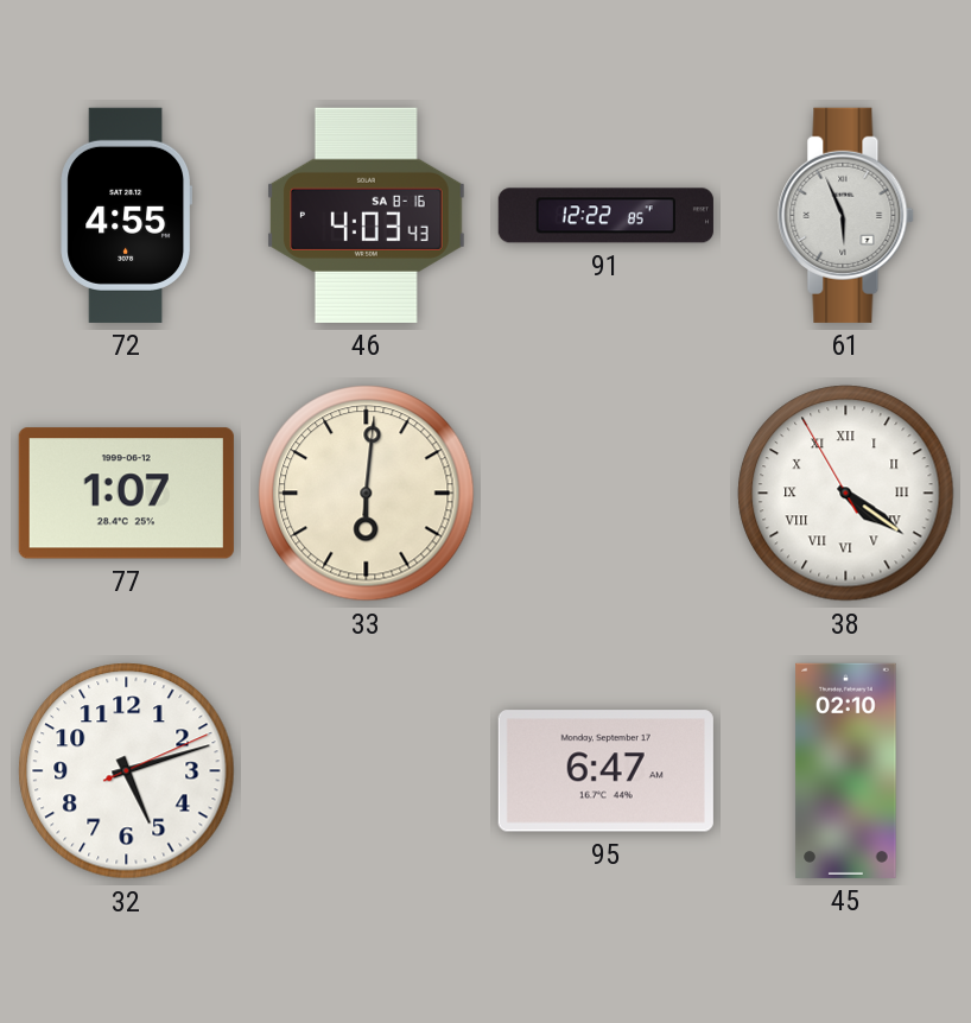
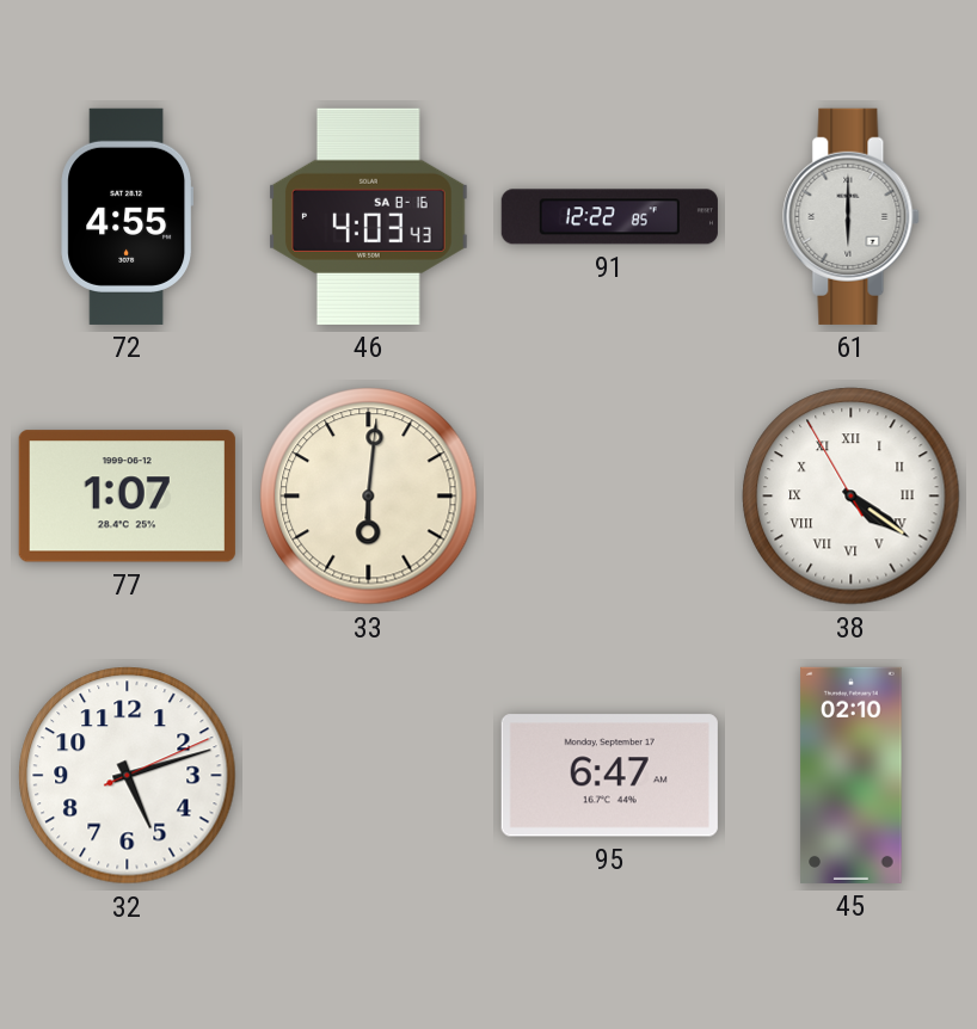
61: 5:56 -> 6:00 (852, 216)
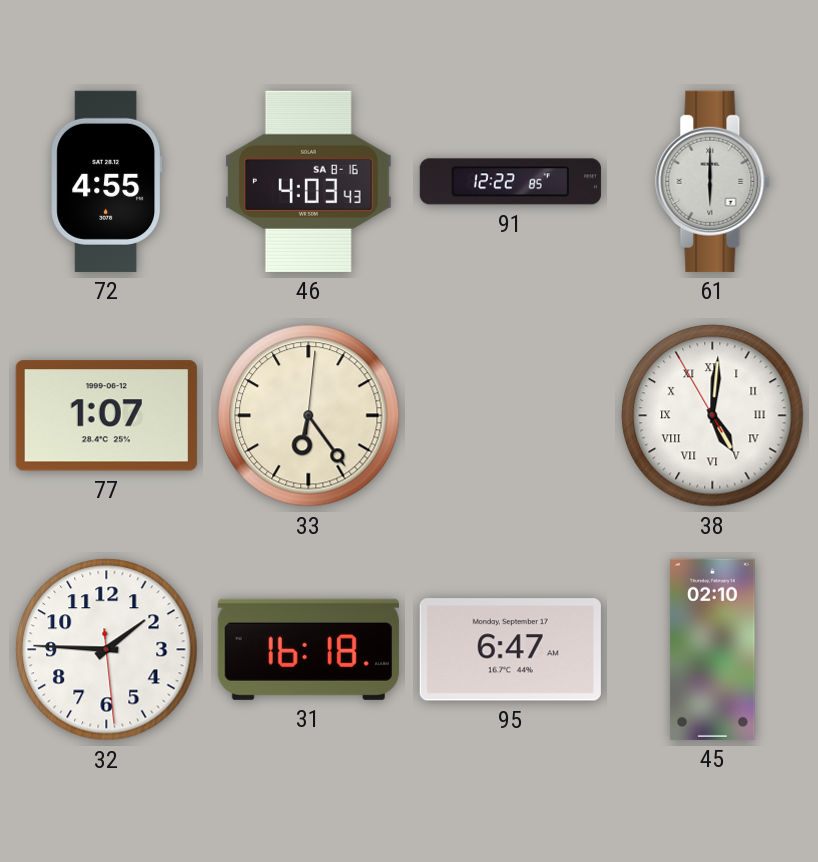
33: 6:01 -> 6:24 (309, 416)
38: 4:20 -> 5:00 (713, 416)
32: 5:12 -> 1:45 (107, 650)
31: none -> 16:18 (308, 649)
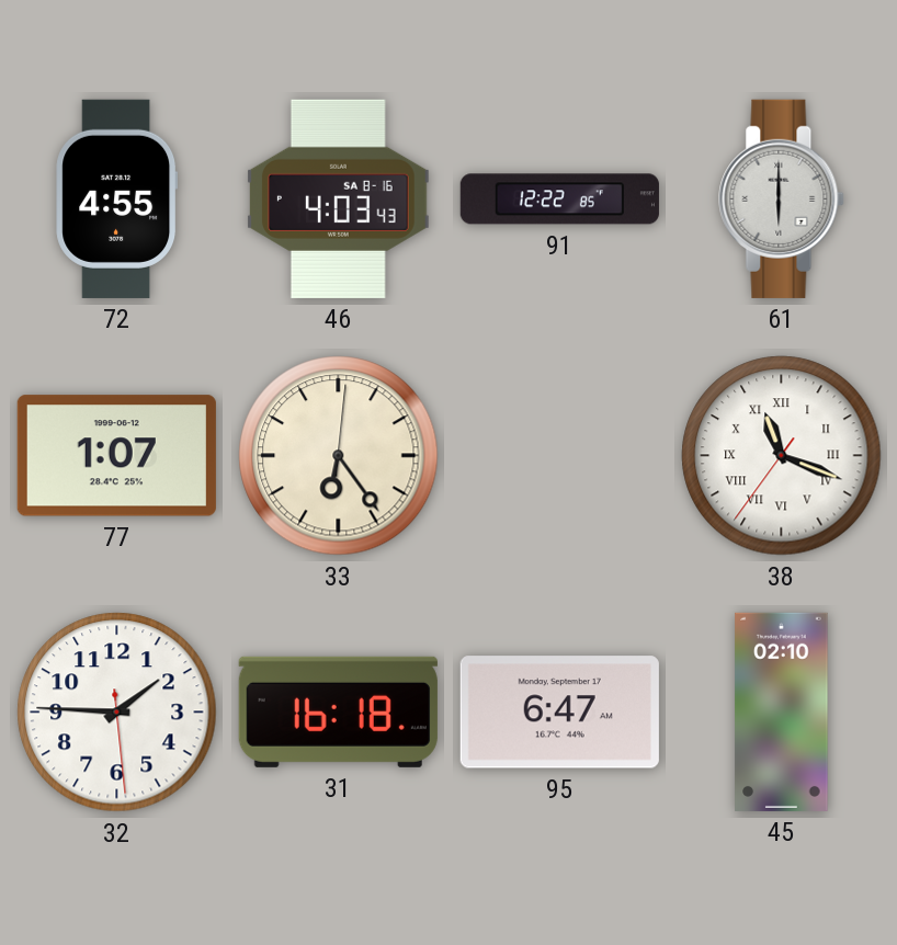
38: 5:00 -> 11:18 (782, 456)
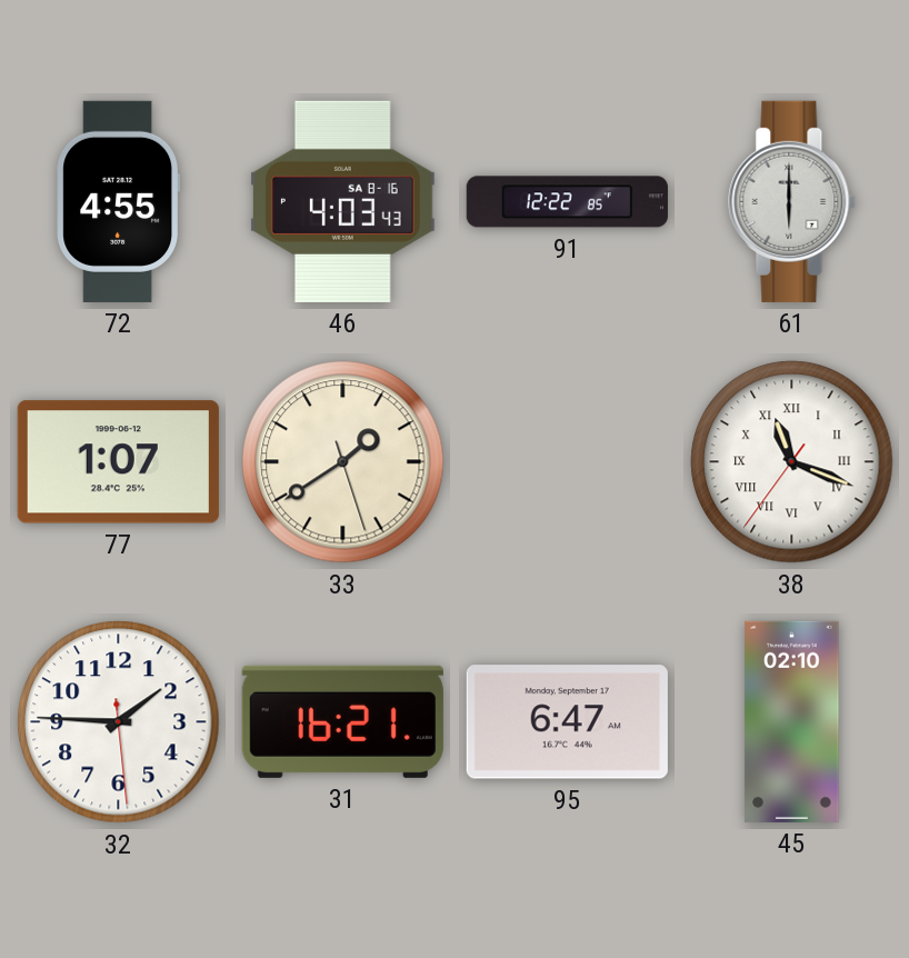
33: 6:24 -> 1:39 (343, 462)
31: 16:18 -> 16:21 (342, 721)
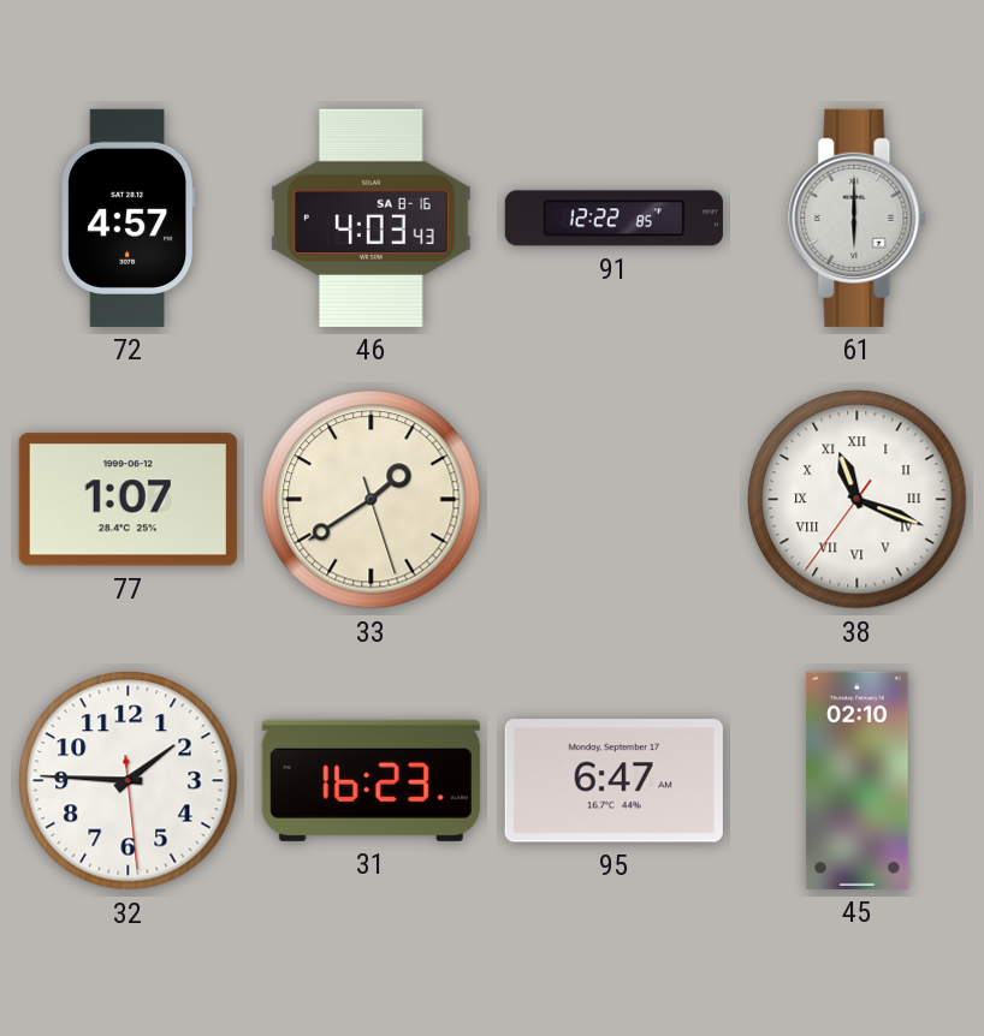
72: 4:55 -> 4:57 (129, 218)
31: 16:21 -> 16:23 (371, 780)
